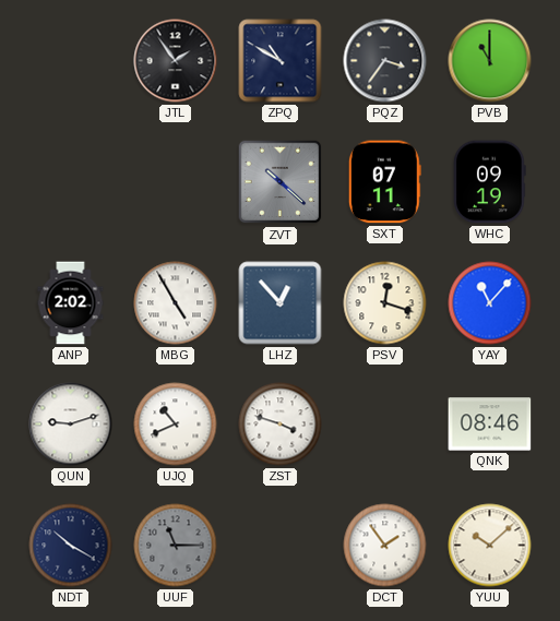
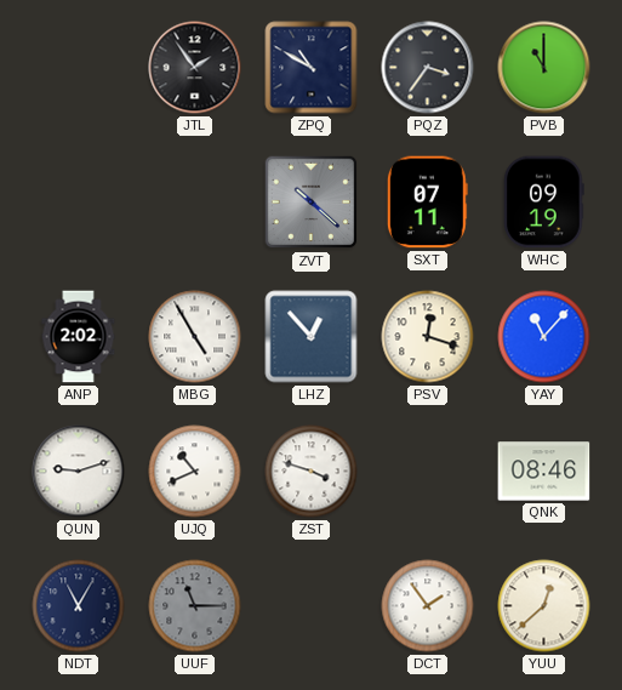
NDT: 10:20 -> 11:05 (79, 606)
YUU: 10:08 -> 12:38 (544, 606)
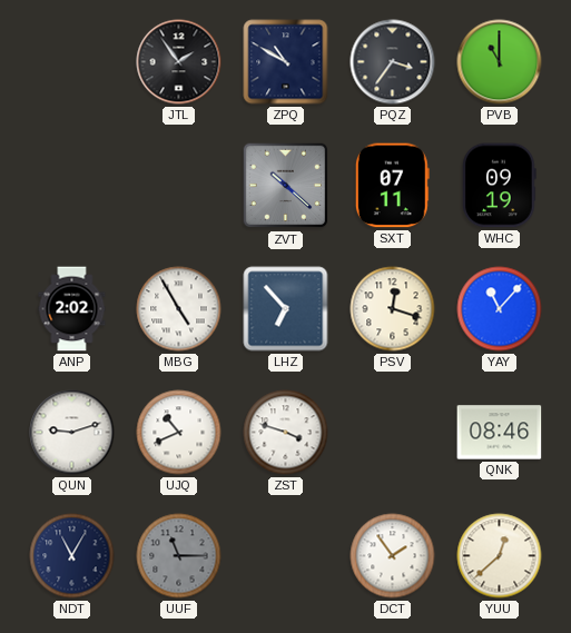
LHZ: 12:53 -> 6:53 (286, 309)
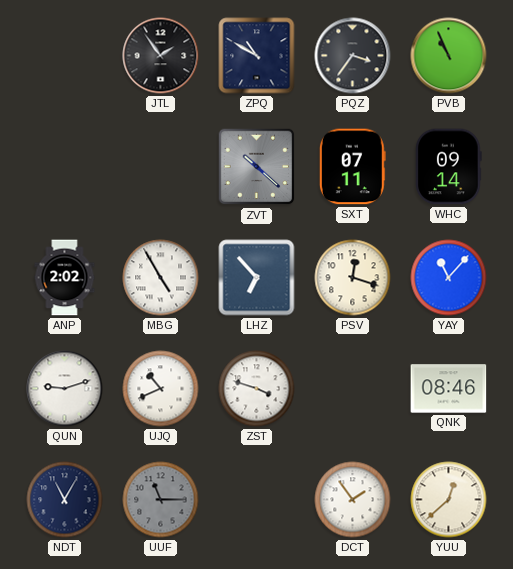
PVB: 11:00 -> 10:56 (449, 56)
WHC: 09:19 -> 09:14 (449, 167)
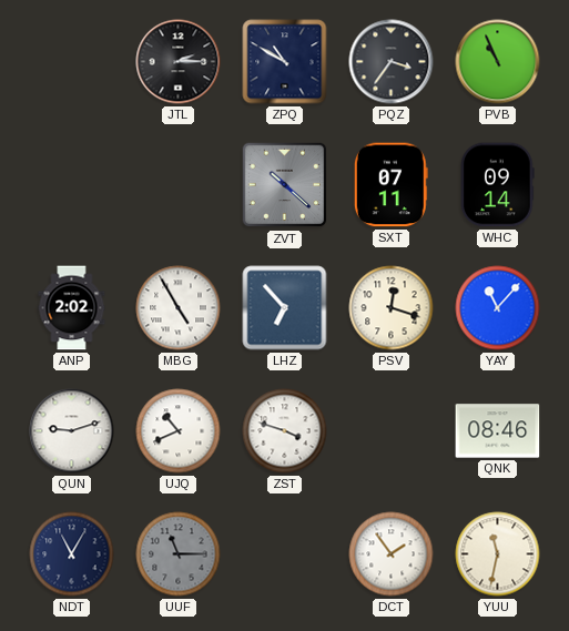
JTL: 1:54 -> 2:15 (179, 62)
YUU: 12:38 -> 11:32 (498, 554)
